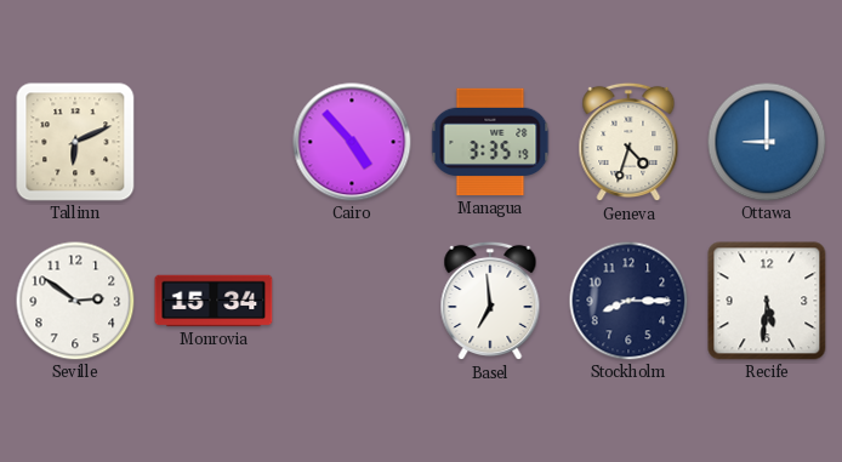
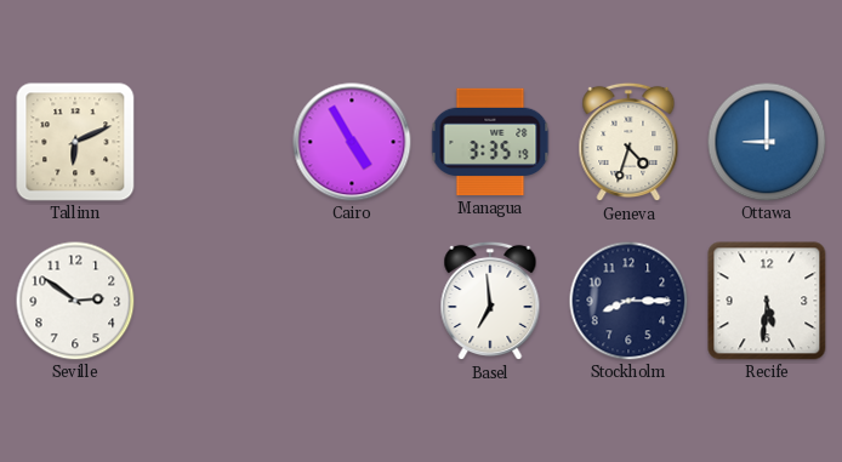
Cairo: 4:53 -> 4:55 (352, 142)
Monrovia: 15:34 -> none (214, 301)
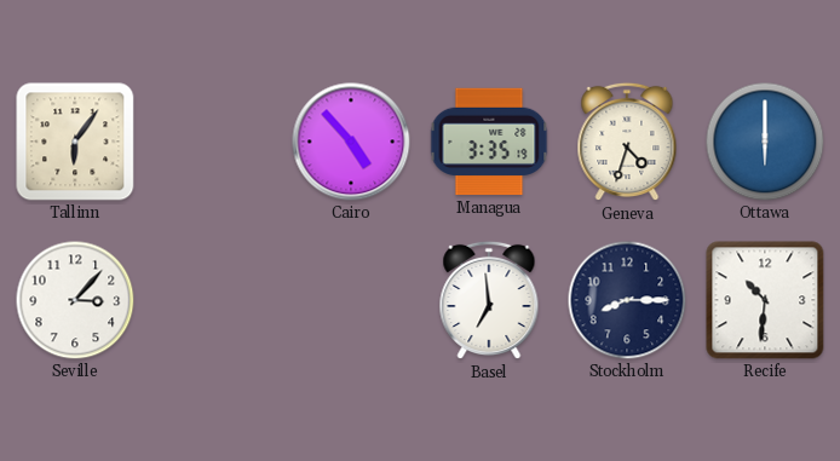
Tallinn: 6:11 -> 6:06 (75, 142)
Cairo: 4:55 -> 4:53 (351, 142)
Ottawa: 9:00 -> 6:00 (765, 142)
Seville: 2:51 -> 3:07 (75, 300)
Recife: 5:31 -> 10:31 (765, 300)
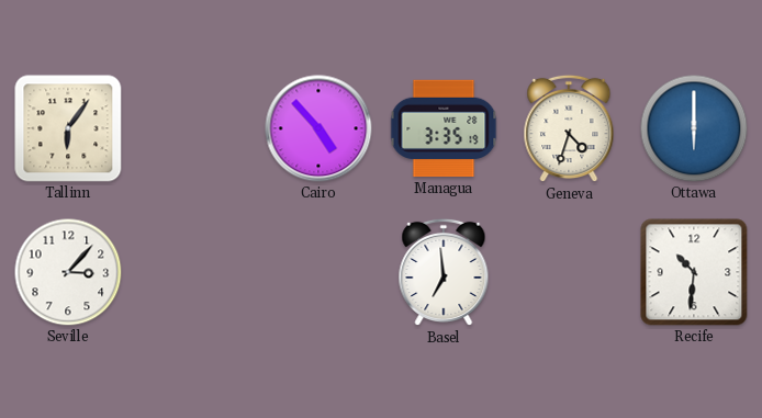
Stockholm: 8:15 -> none (627, 300)
